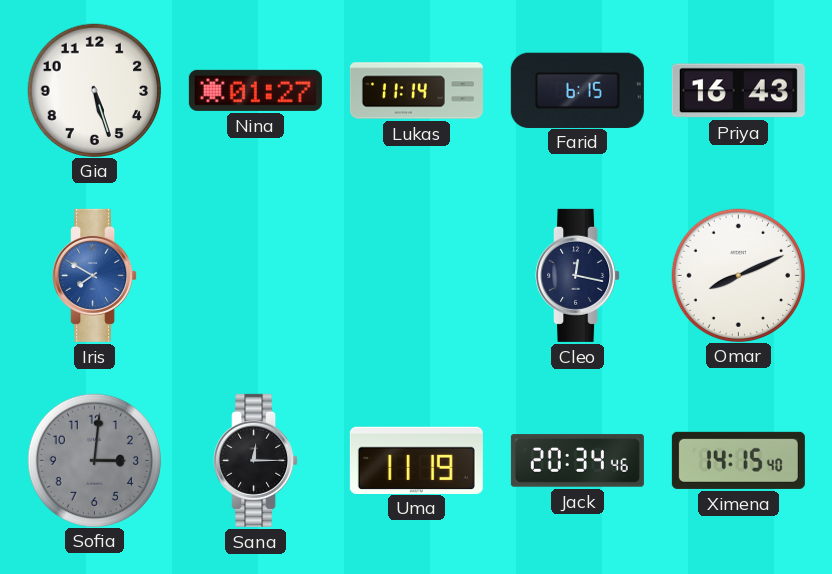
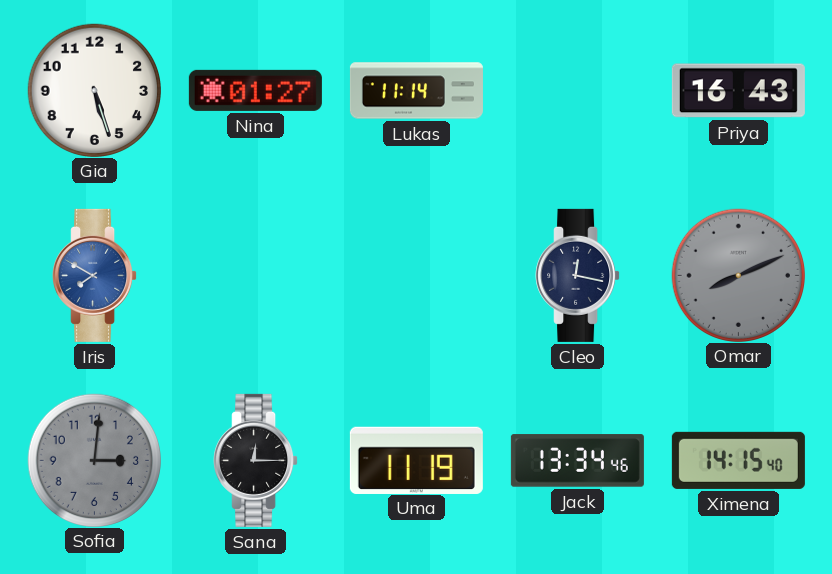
Farid: 6:15 -> none (577, 90)
Omar dial: white -> grey (738, 275)
Jack: 20:34 -> 13:34 (577, 461)
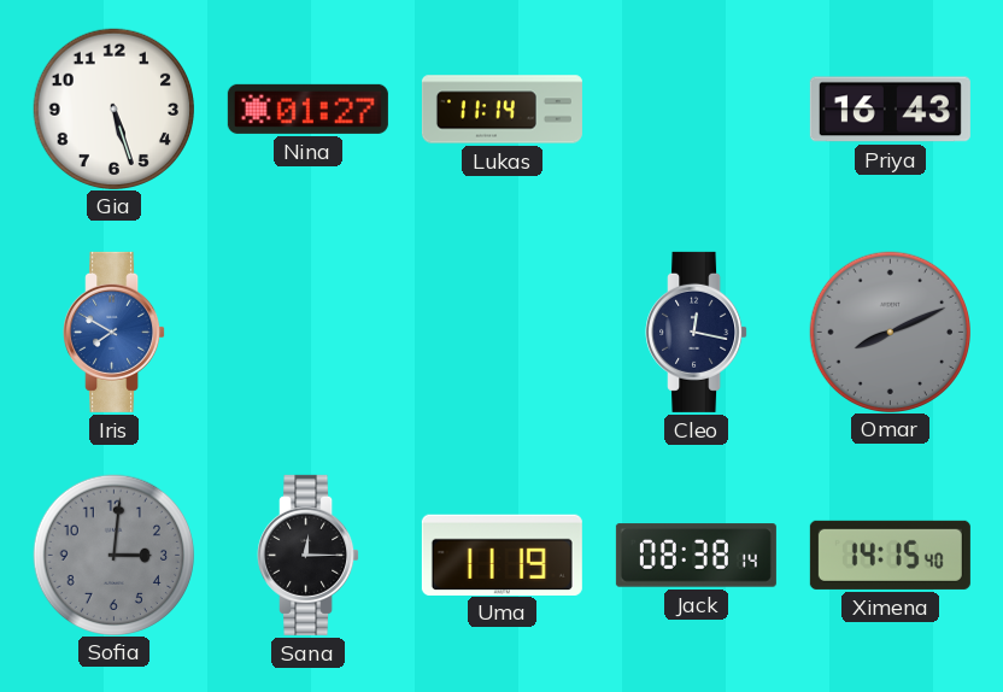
Jack: 13:34 -> 08:38 (696, 556)
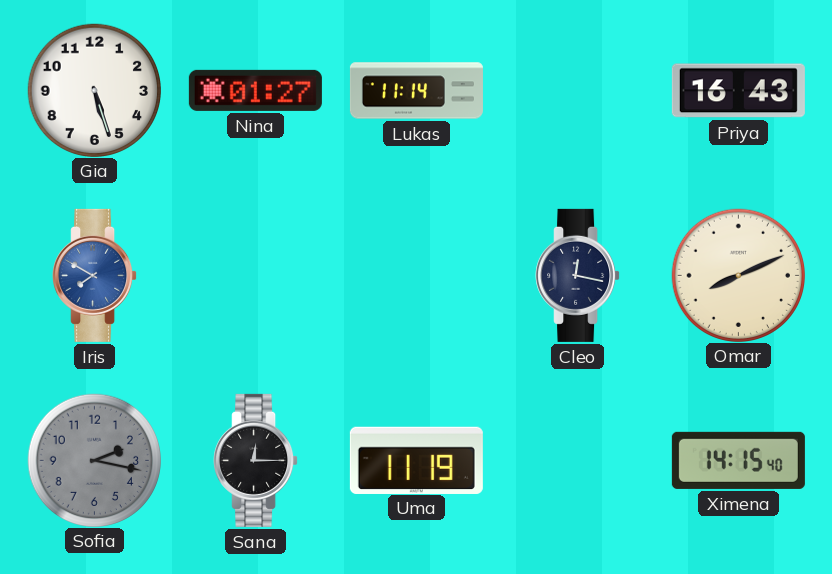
Omar dial: grey -> cream (738, 275)
Sofia: 3:01 -> 2:17 (94, 460)
Jack: 08:38 -> none (696, 556)
